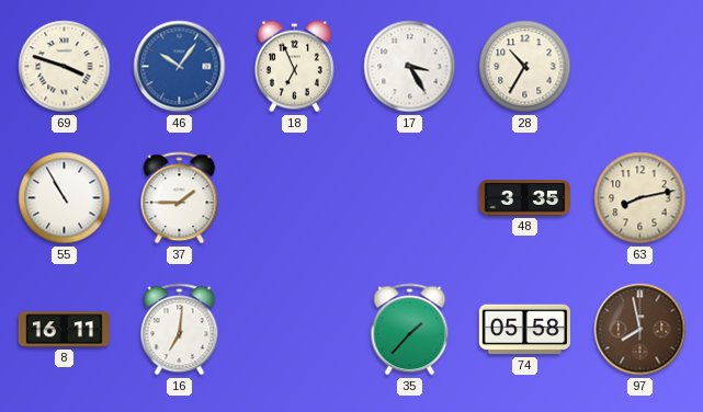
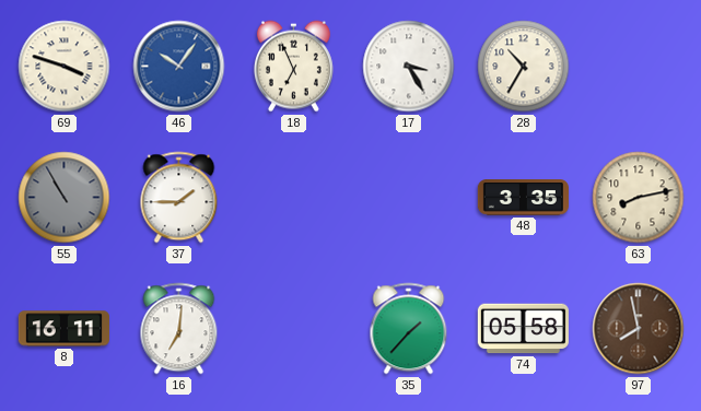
55 dial: white -> grey (65, 198)
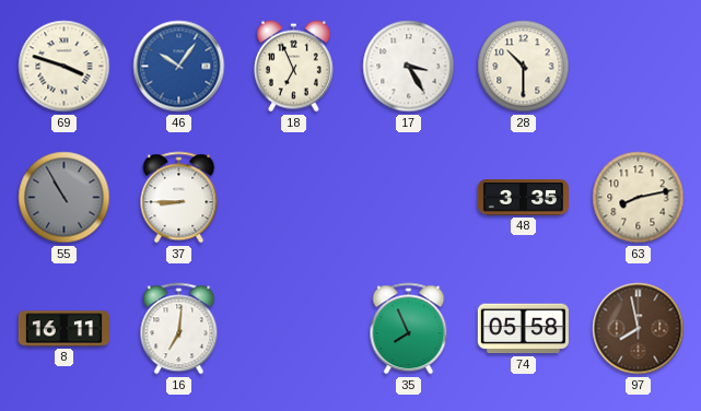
28: 10:35 -> 10:30 (524, 67)
37: 1:45 -> 8:45 (179, 198)
35: 1:37 -> 7:56 (409, 329)
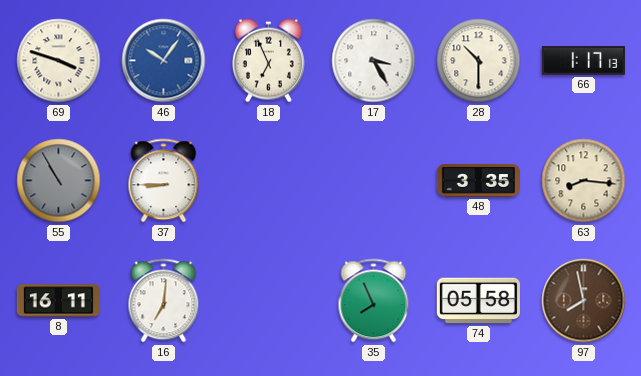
66: none -> 1:17 (583, 61)
63: 8:13 -> 8:16 (584, 181)
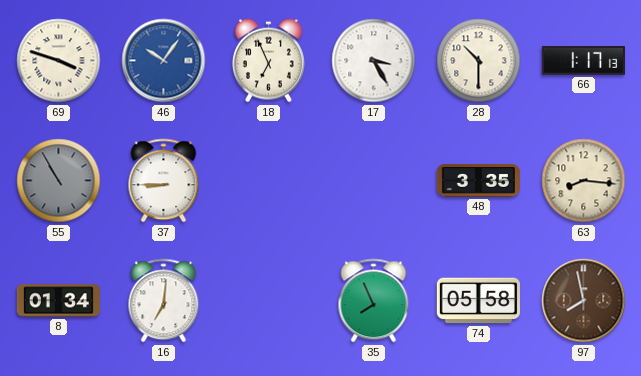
8: 16:11 -> 01:34 (58, 301)
